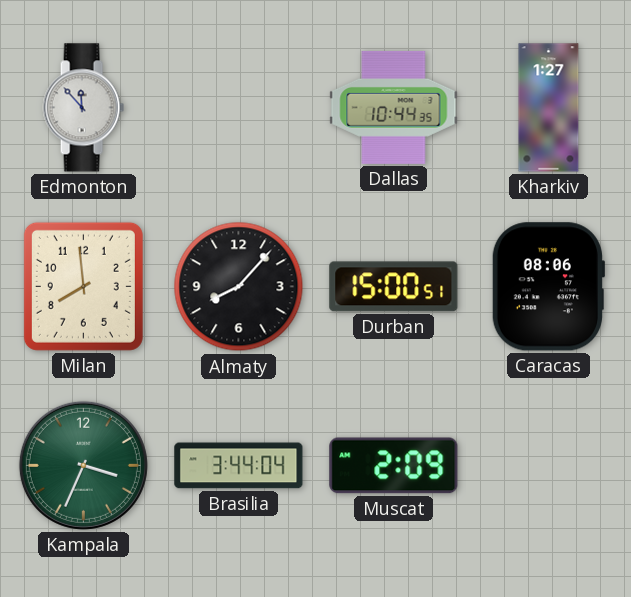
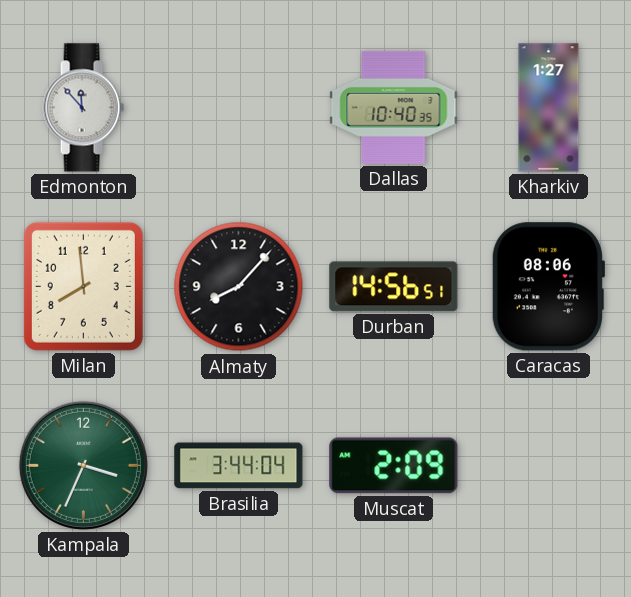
Dallas: 10:44 -> 10:40 (394, 107)
Durban: 15:00 -> 14:56 (394, 287)
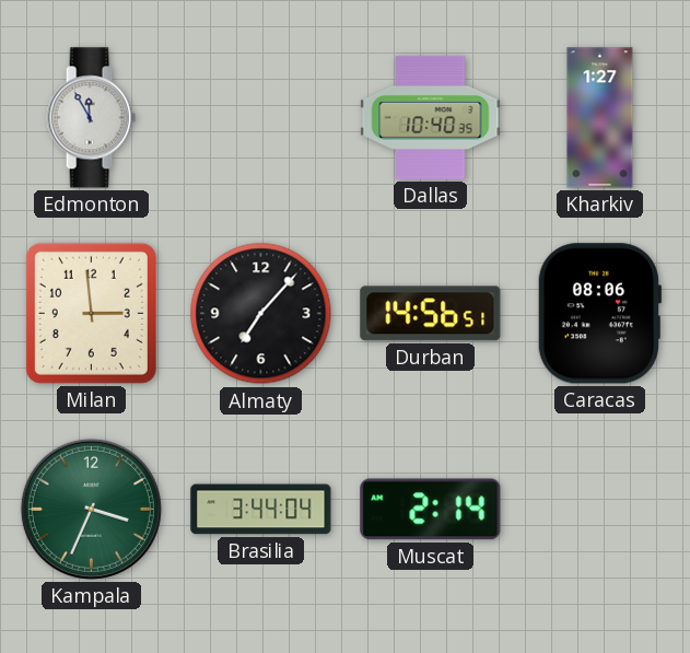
Edmonton: 11:53 -> 11:55 (91, 118)
Milan: 7:59 -> 2:59 (91, 313)
Almaty: 8:07 -> 7:07 (261, 314)
Muscat: 2:09 -> 2:14 (431, 510)
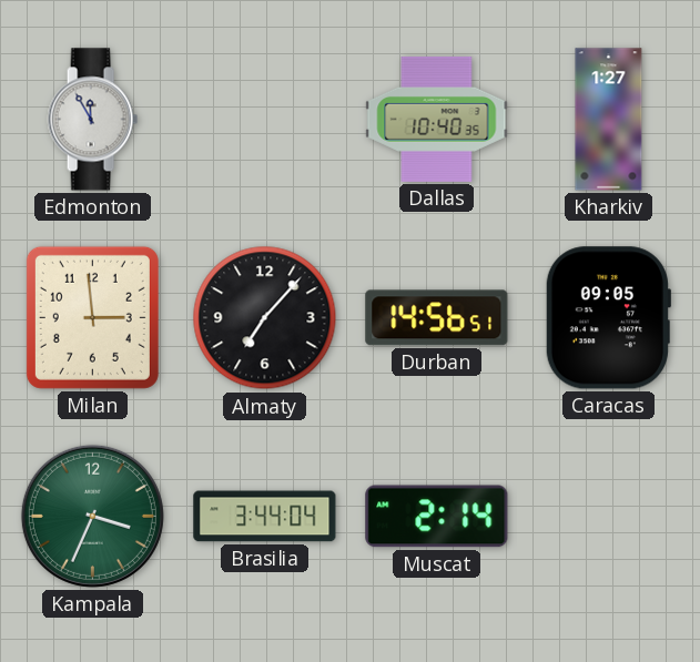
Caracas: 08:06 -> 09:05 (607, 318)
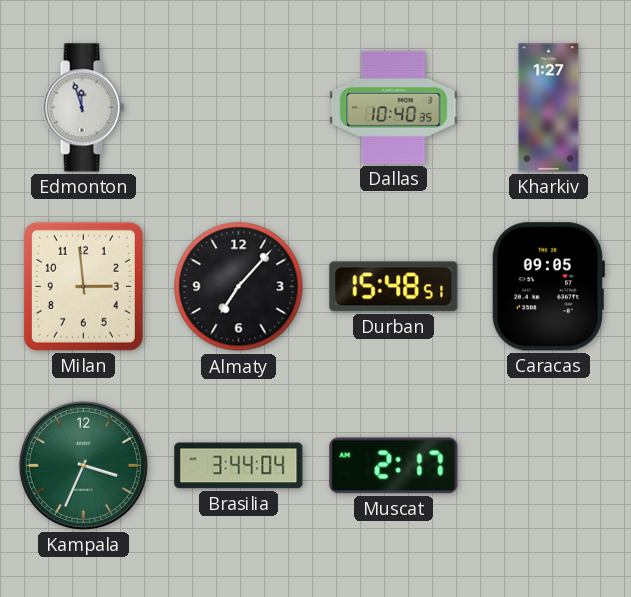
Edmonton: 11:55 -> 11:57 (83, 108)
Durban: 14:56 -> 15:48 (394, 287)
Muscat: 2:14 -> 2:17 (394, 466)
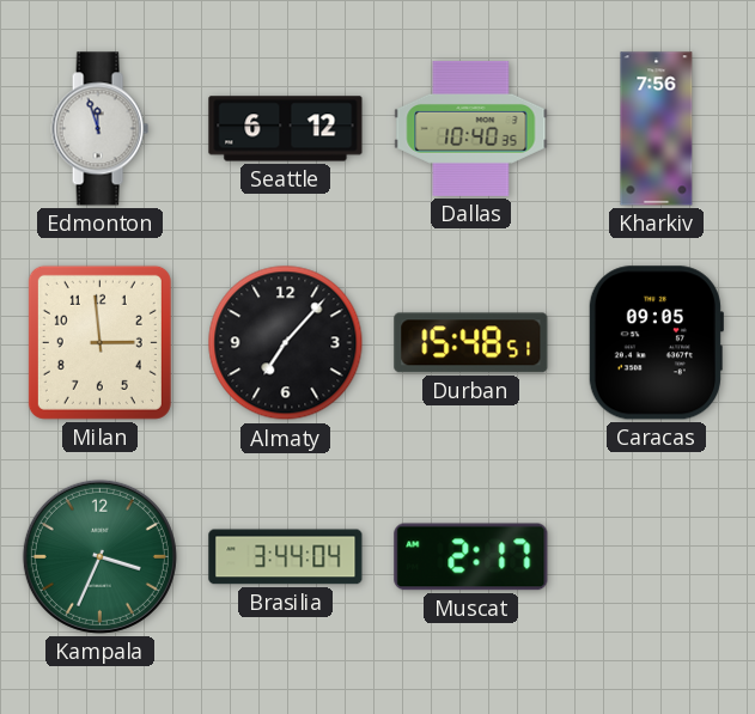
Seattle: none -> 6:12 (286, 129)
Kharkiv: 1:27 -> 7:56 (657, 129)
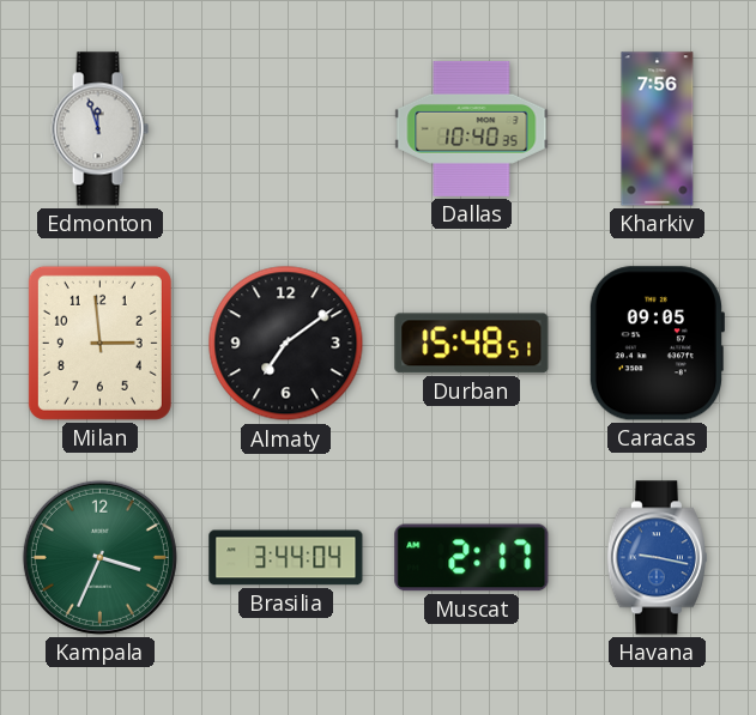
Seattle: 6:12 -> none (286, 129)
Almaty: 7:07 -> 7:09 (286, 344)
Havana: none -> 9:17 (657, 558)
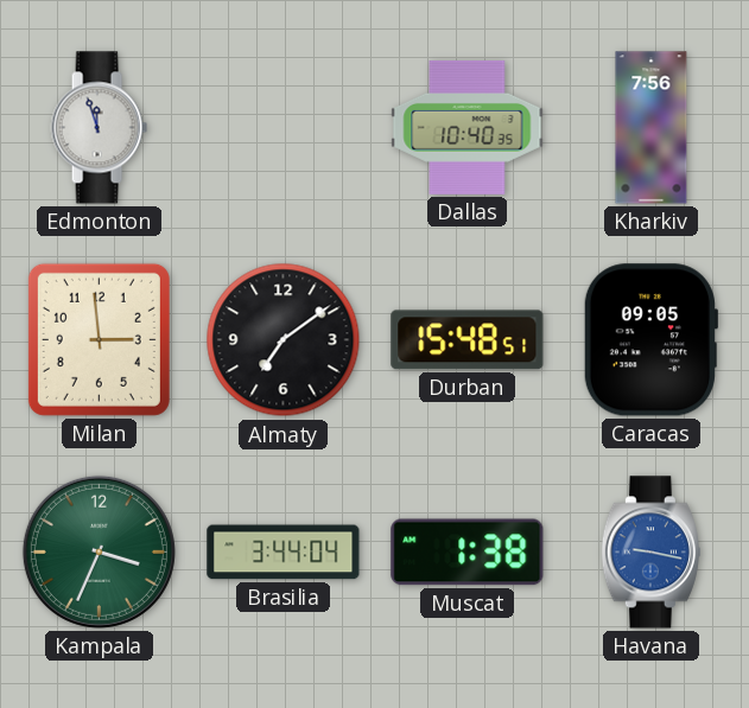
Muscat: 2:17 -> 1:38 (468, 553)
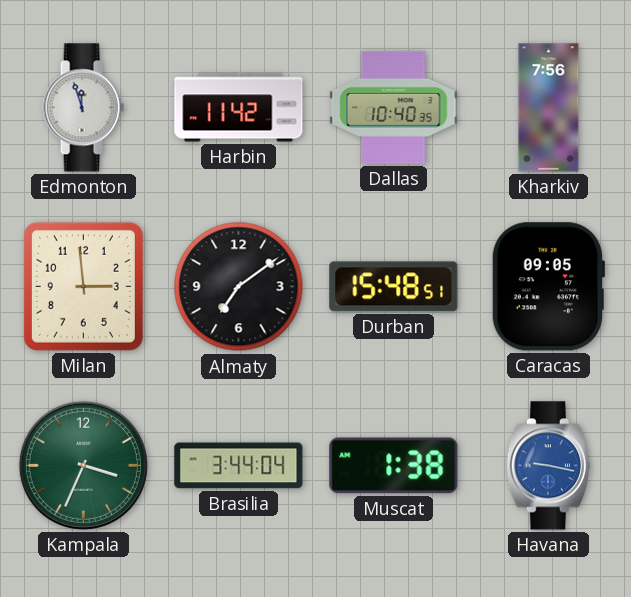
Harbin: none -> 11:42 (239, 108)
